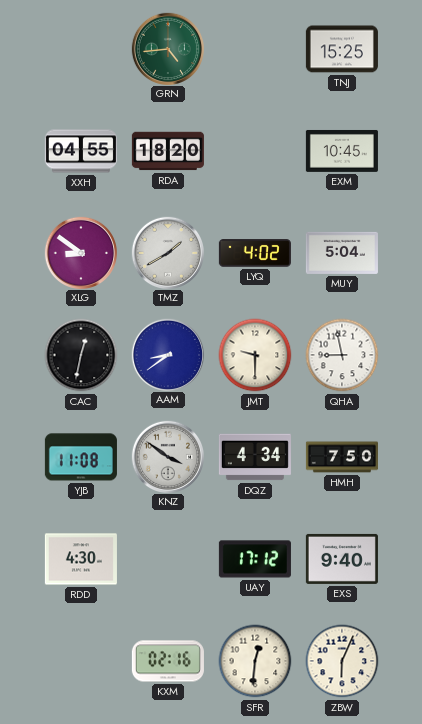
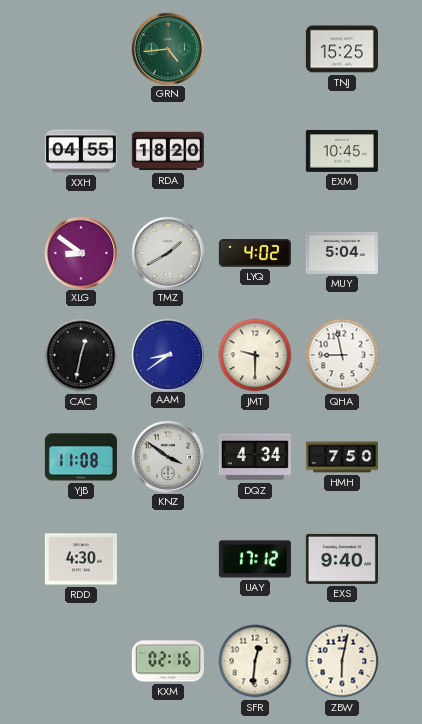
ZBW: 6:04 -> 6:02 (342, 661)
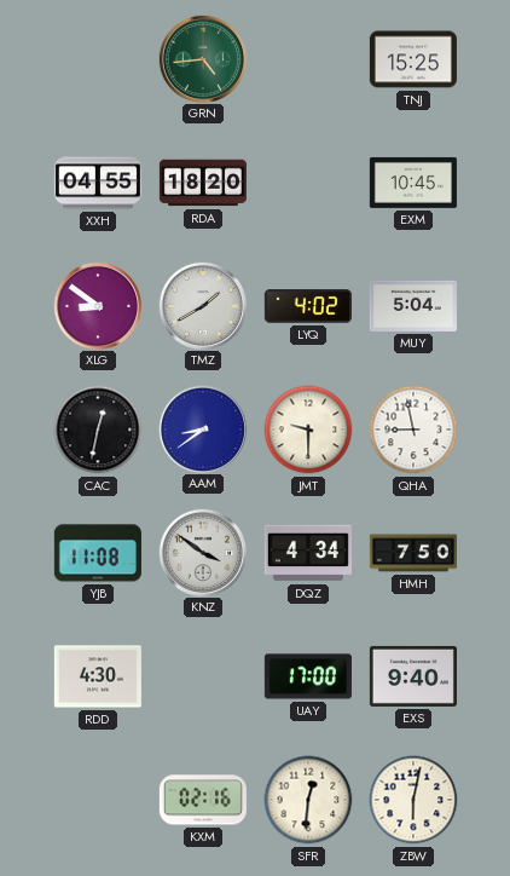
UAY: 17:12 -> 17:00 (308, 676)
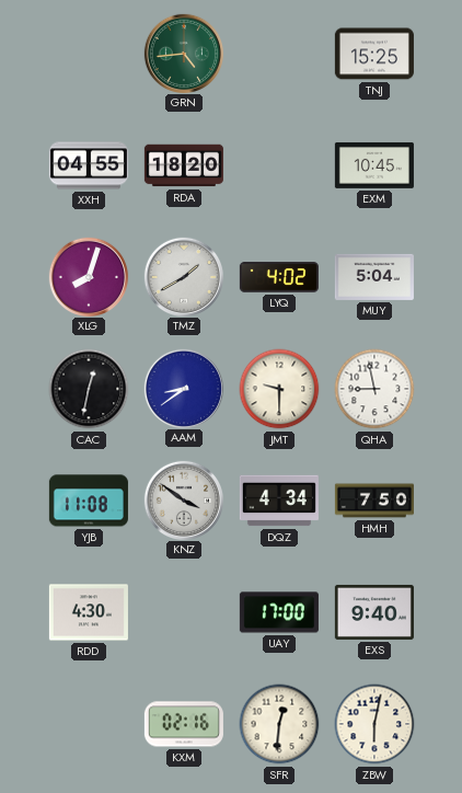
XLG: 8:51 -> 8:03 (88, 276)
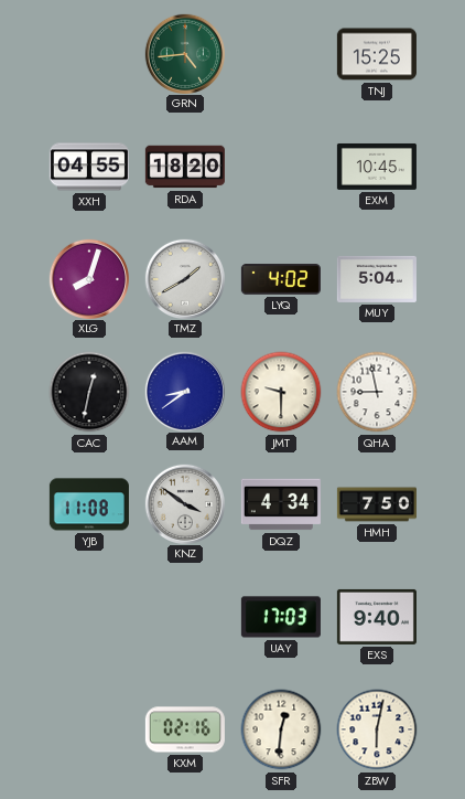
RDD: 4:30 -> none (89, 612)
UAY: 17:00 -> 17:03 (281, 617)
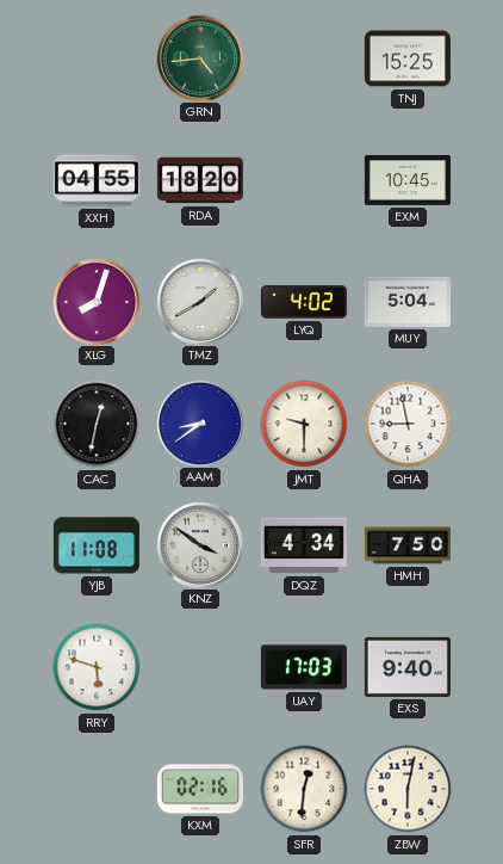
RRY: none -> 5:48 (97, 667)
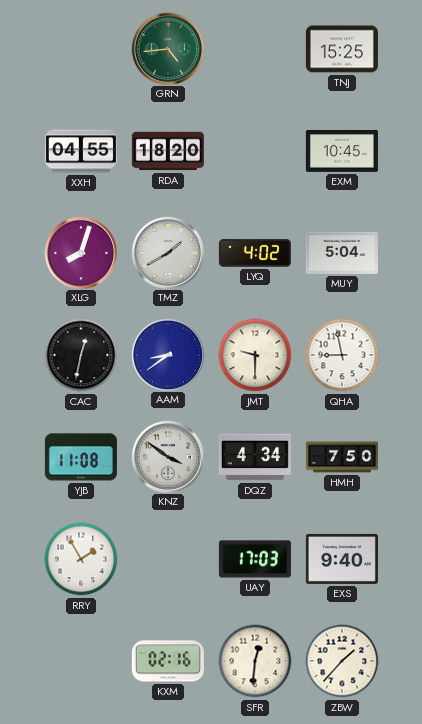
RRY: 5:48 -> 1:55 (81, 559)
ZBW: 6:02 -> 1:37 (342, 661)
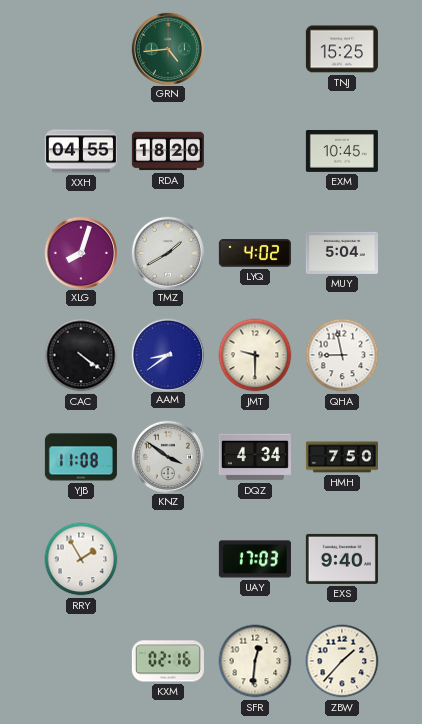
CAC: 12:32 -> 4:21 (81, 355)
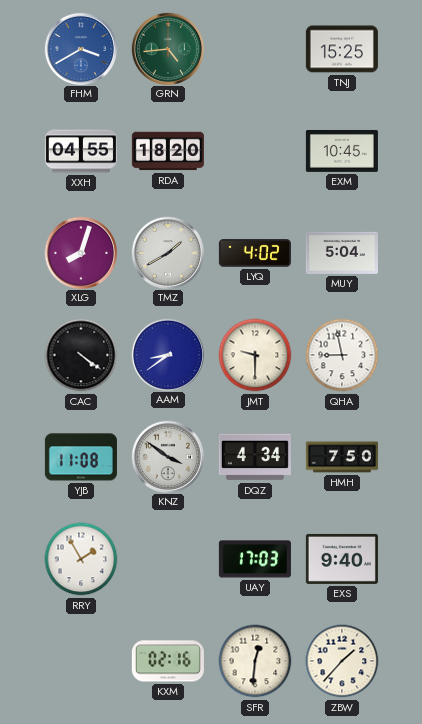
FHM: none -> 3:40 (80, 48)
